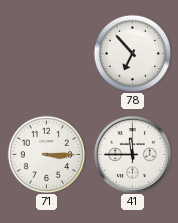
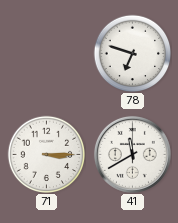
78: 6:53 -> 6:48 (132, 53)
41: 11:45 -> 11:40 (132, 154)
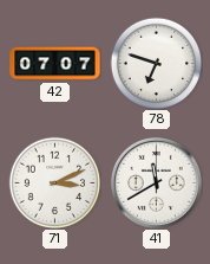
42: none -> 07:07 (55, 64)
71: 3:15 -> 3:11 (54, 182)
